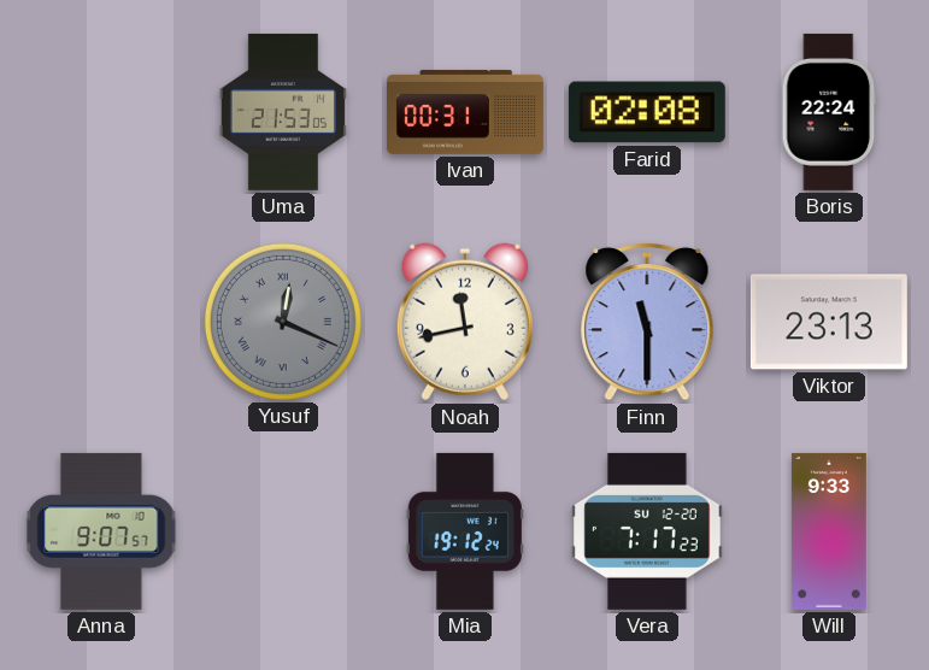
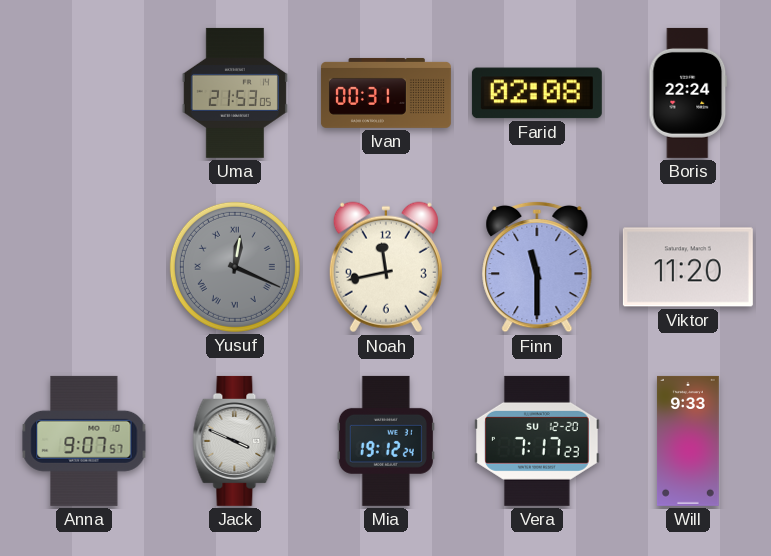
Viktor: 23:13 -> 11:20 (688, 267)
Jack: none -> 3:49 (235, 441)
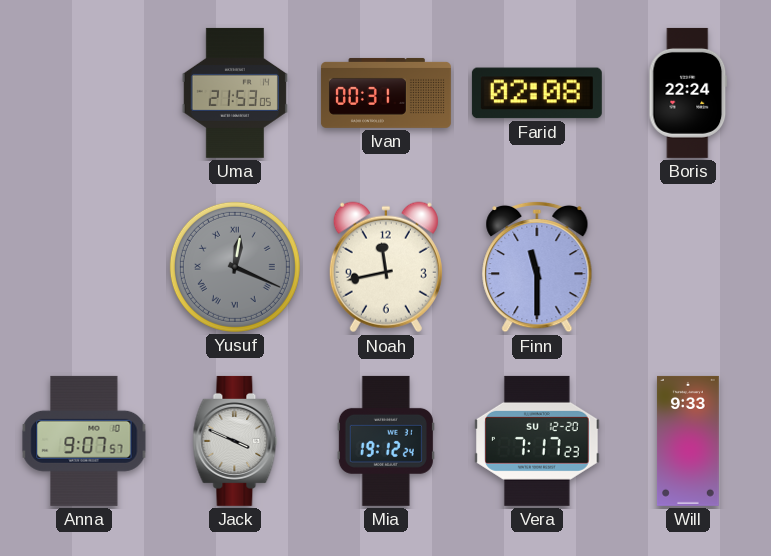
Viktor: 11:20 -> none (688, 267)
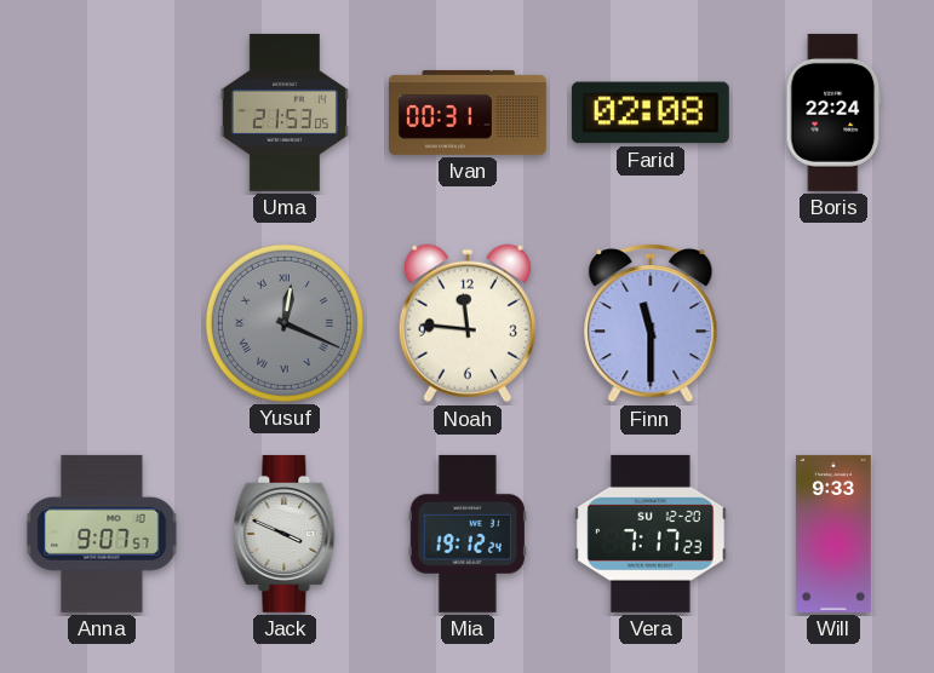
Noah: 11:43 -> 11:46 (468, 323)
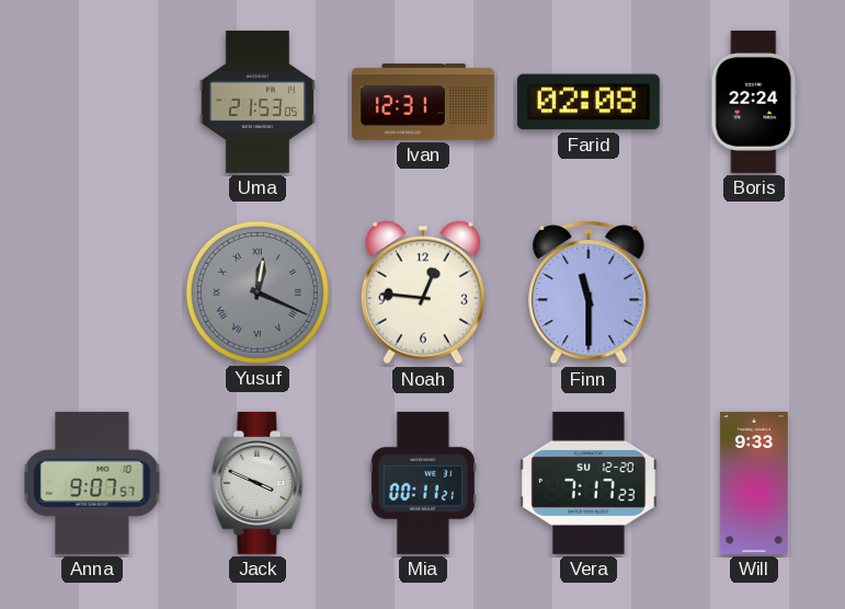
Ivan: 00:31 -> 12:31 (423, 102)
Noah: 11:46 -> 12:46 (423, 292)
Mia: 19:12 -> 00:11 (423, 483)
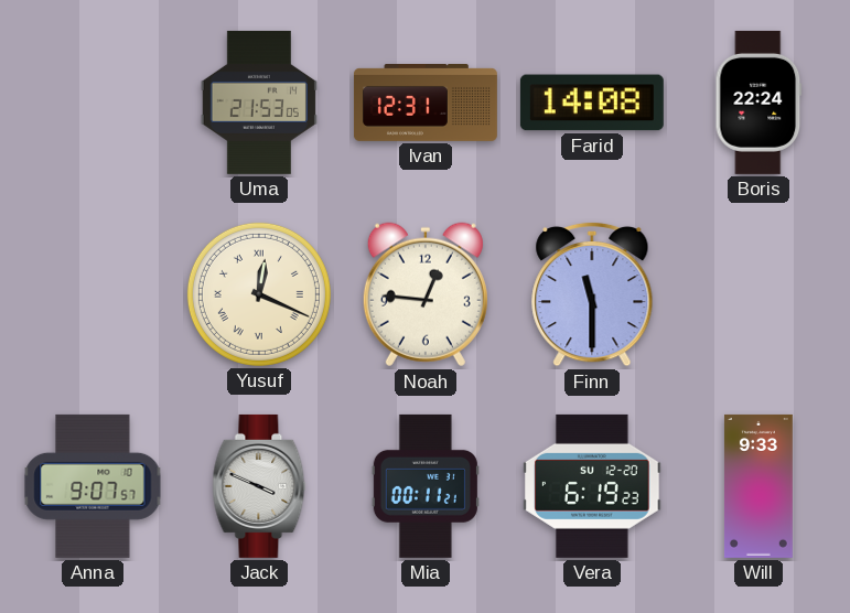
Farid: 02:08 -> 14:08 (592, 103)
Yusuf dial: grey -> cream (259, 294)
Vera: 7:17 -> 6:19 (593, 486)
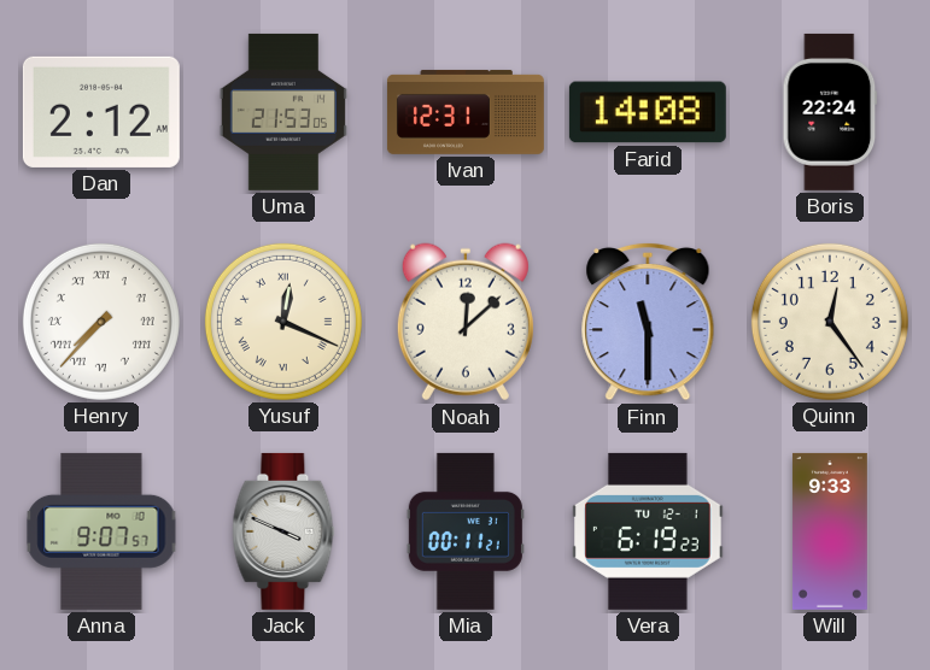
Dan: none -> 2:12 (101, 112)
Henry: none -> 7:37 (101, 322)
Noah: 12:46 -> 12:08 (466, 322)
Quinn: none -> 12:24 (830, 322)
Vera date: SU 12-20 -> TU 12-1 (649, 531)
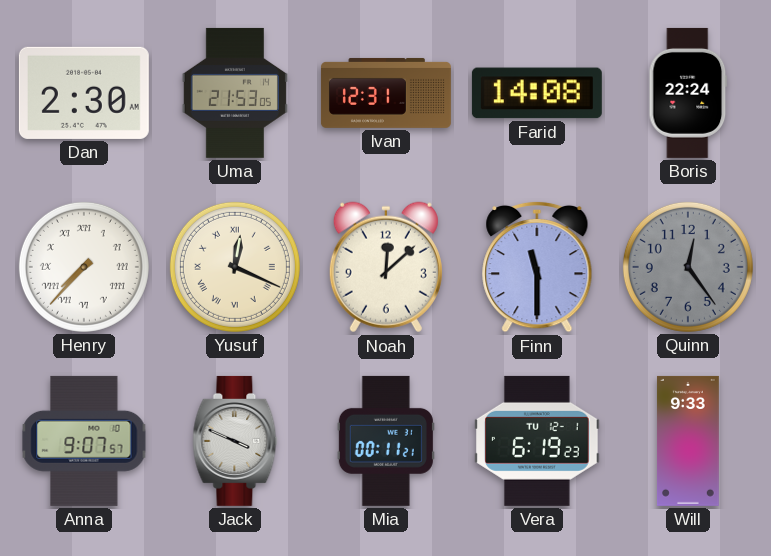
Dan: 2:12 -> 2:30 (84, 93)
Quinn dial: cream -> grey (688, 267)
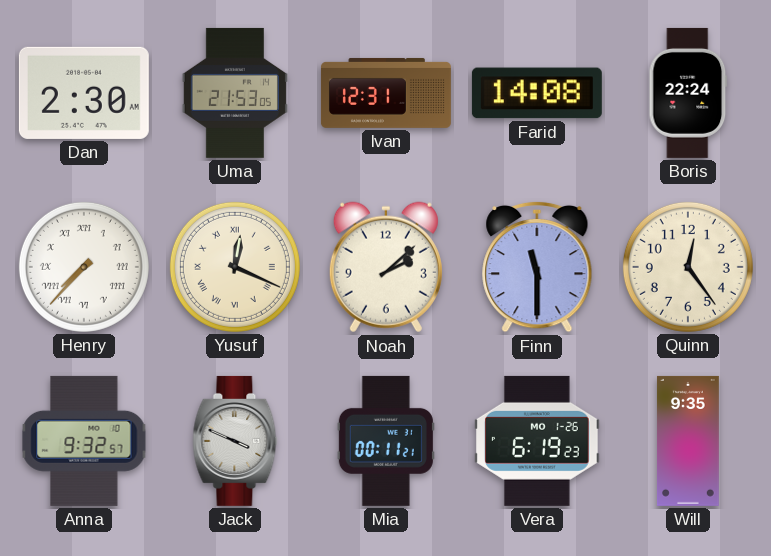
Noah: 12:08 -> 2:08 (386, 267)
Quinn dial: grey -> cream (688, 267)
Anna: 9:07 -> 9:32 (84, 441)
Vera date: TU 12-1 -> MO 1-26 (538, 441)
Will: 9:33 -> 9:35 (688, 441)
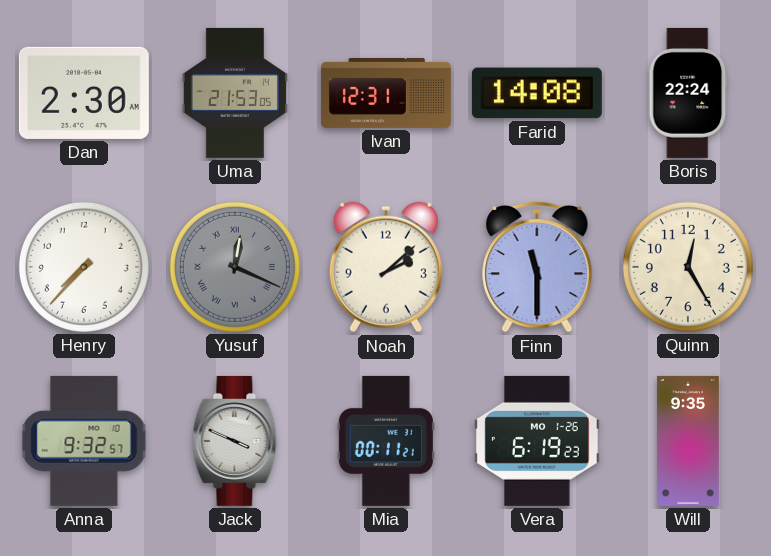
Henry numerals: Roman -> Arabic (84, 267)
Yusuf dial: cream -> grey (235, 267)
Quinn: 12:24 -> 12:25 (688, 267)
